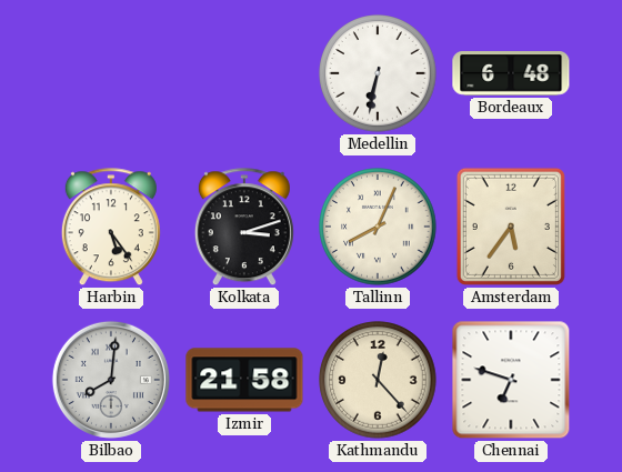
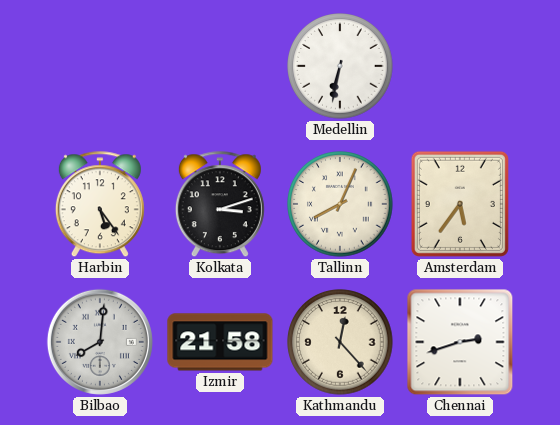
Bordeaux: 6:48 -> none (511, 73)
Chennai: 6:48 -> 2:42 (460, 342)
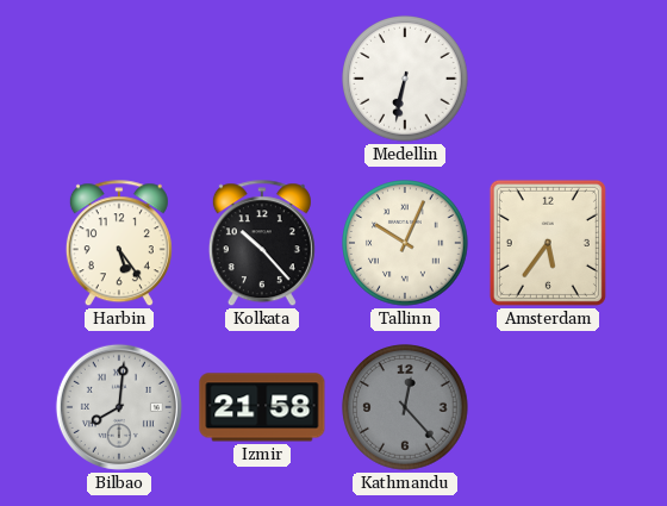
Kolkata: 3:12 -> 10:23 (262, 244)
Tallinn: 8:04 -> 10:04 (405, 243)
Kathmandu dial: cream -> grey (405, 407)
Chennai: 2:42 -> none (460, 342)
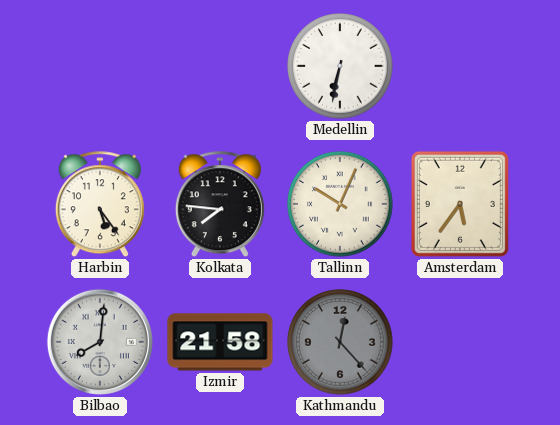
Kolkata: 10:23 -> 7:46 (220, 205)
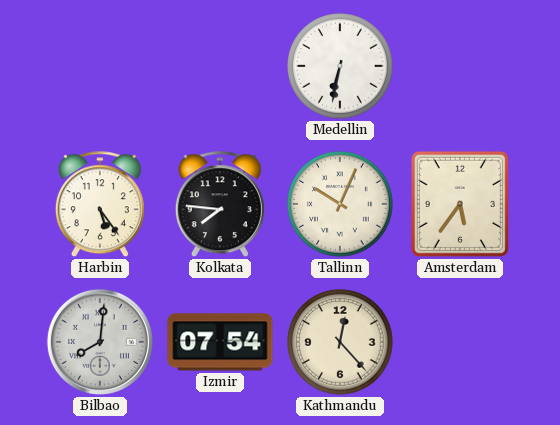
Izmir: 21:58 -> 07:54 (220, 342)
Kathmandu dial: grey -> cream (340, 342)
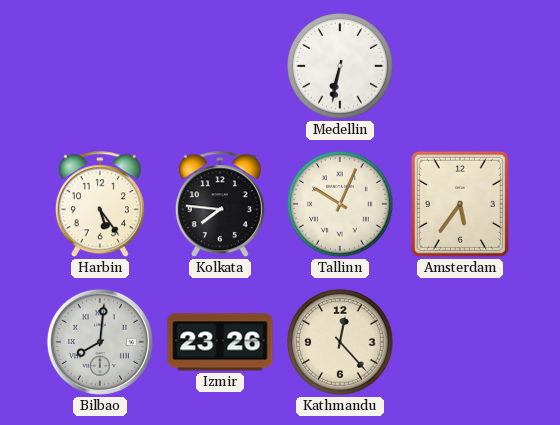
Izmir: 07:54 -> 23:26 (220, 342)
